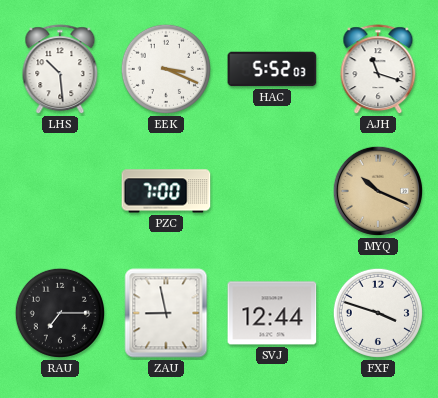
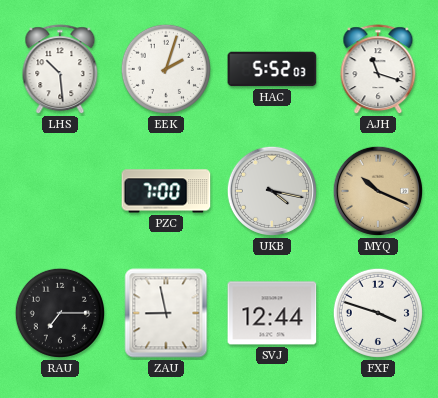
EEK: 3:19 -> 2:03 (166, 69)
UKB: none -> 4:17 (272, 191)
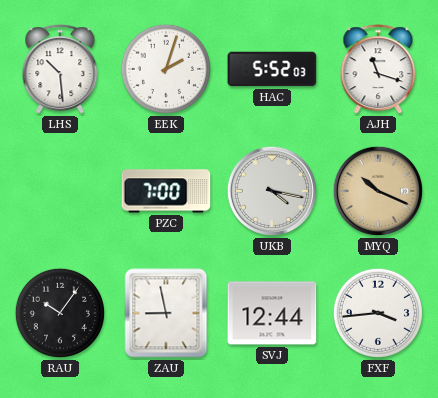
RAU: 7:15 -> 10:06 (60, 313)
FXF: 3:48 -> 3:44 (378, 313)
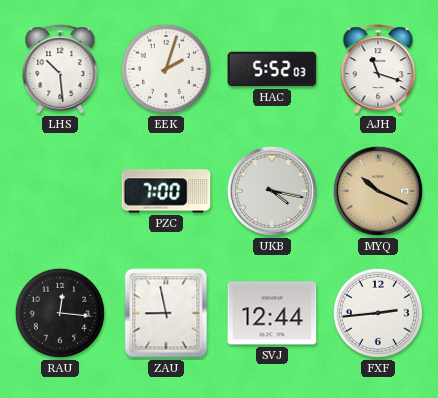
RAU: 10:06 -> 12:16 (60, 313)
FXF: 3:44 -> 2:44 (378, 313)
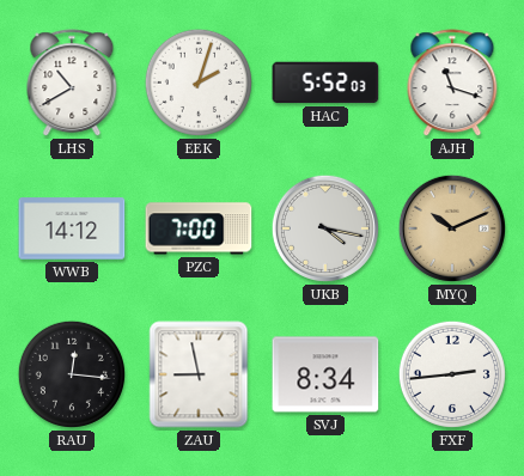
LHS: 10:29 -> 10:40 (72, 84)
WWB: none -> 14:12 (72, 228)
MYQ: 10:19 -> 10:11 (452, 228)
SVJ: 12:44 -> 8:34 (325, 374)
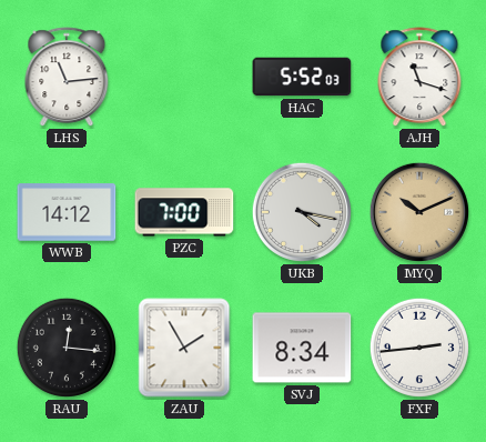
LHS: 10:40 -> 11:14 (67, 78)
EEK: 2:03 -> none (199, 83)
ZAU: 8:58 -> 1:55 (184, 348)
